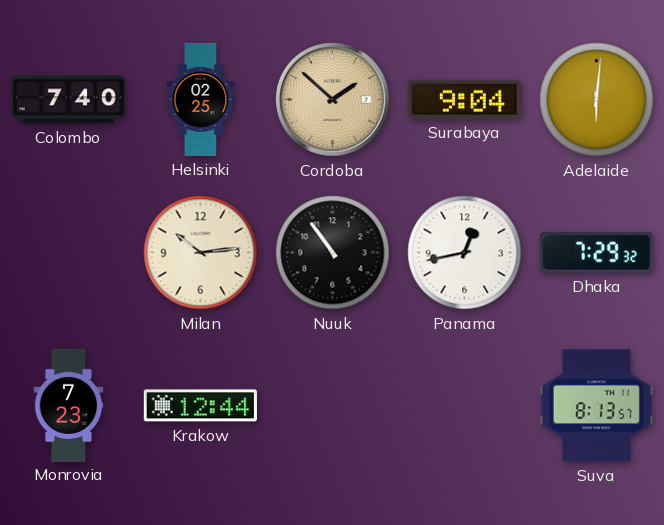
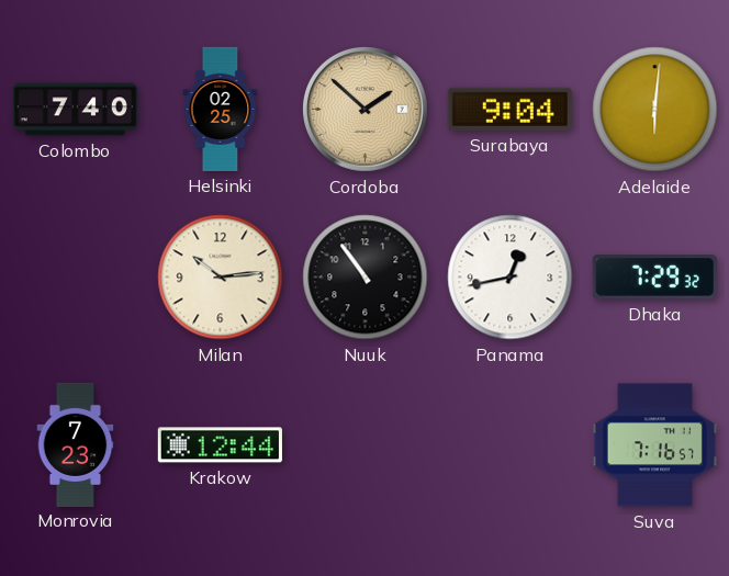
Suva: 8:13 -> 7:16 (654, 445)
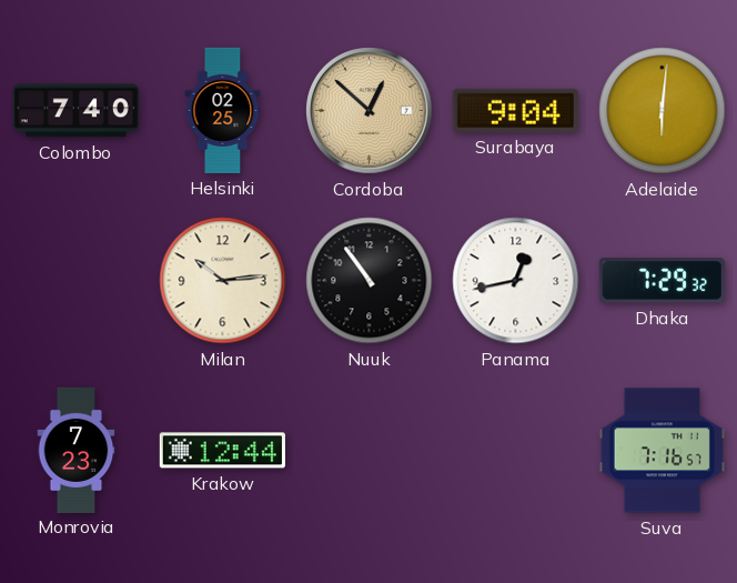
Cordoba: 1:52 -> 12:52 (370, 111)
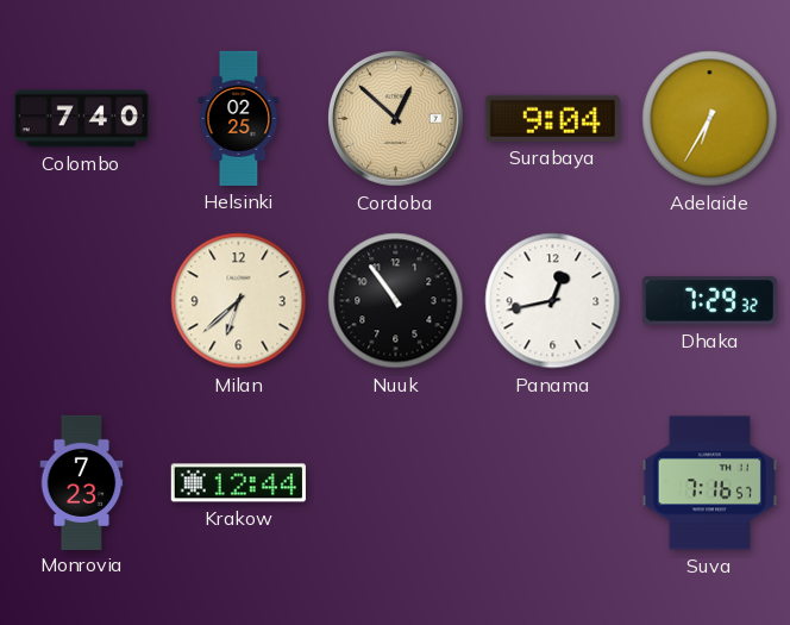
Adelaide: 6:01 -> 6:35 (710, 119)
Milan: 10:14 -> 6:38 (239, 301)
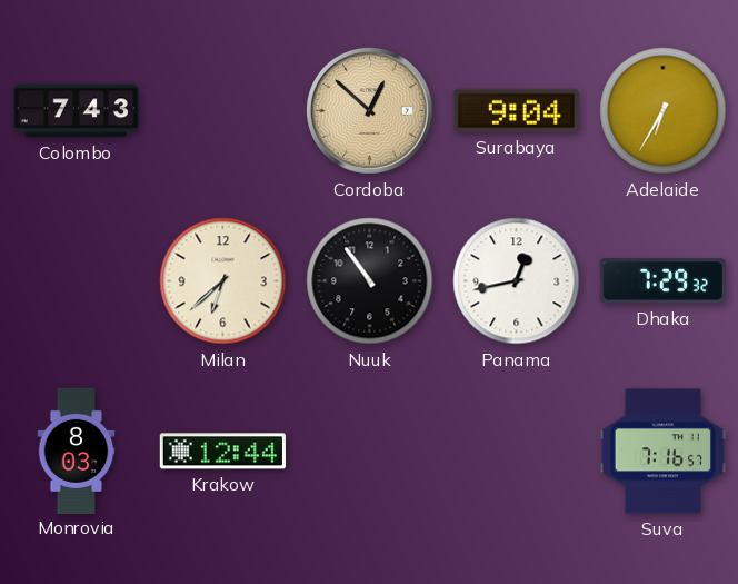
Colombo: 7:40 -> 7:43 (76, 111)
Helsinki: 02:25 -> none (239, 118)
Monrovia: 7:23 -> 8:03 (77, 451)
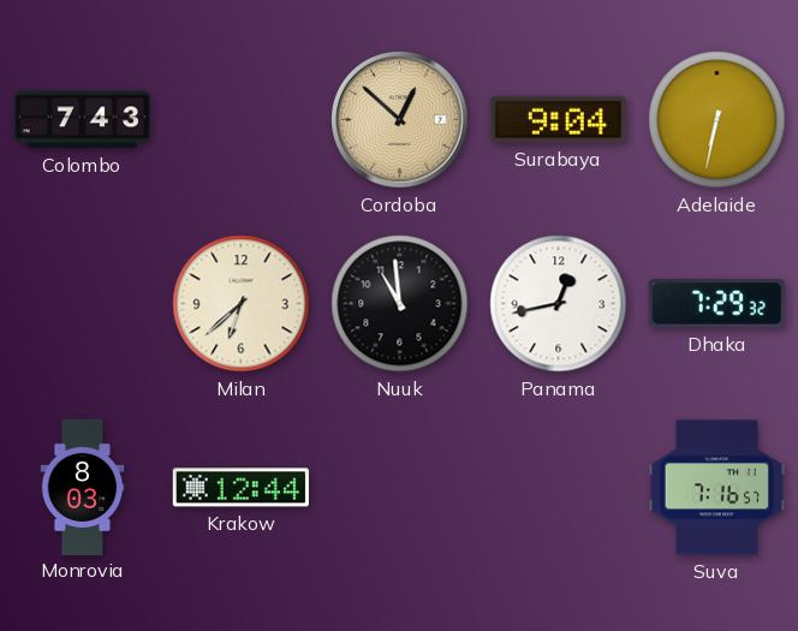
Adelaide: 6:35 -> 6:32 (717, 120)
Nuuk: 10:54 -> 10:59 (400, 304)
